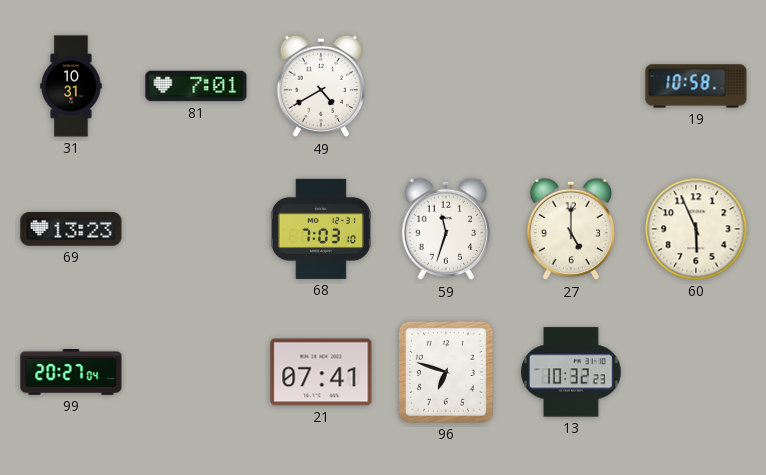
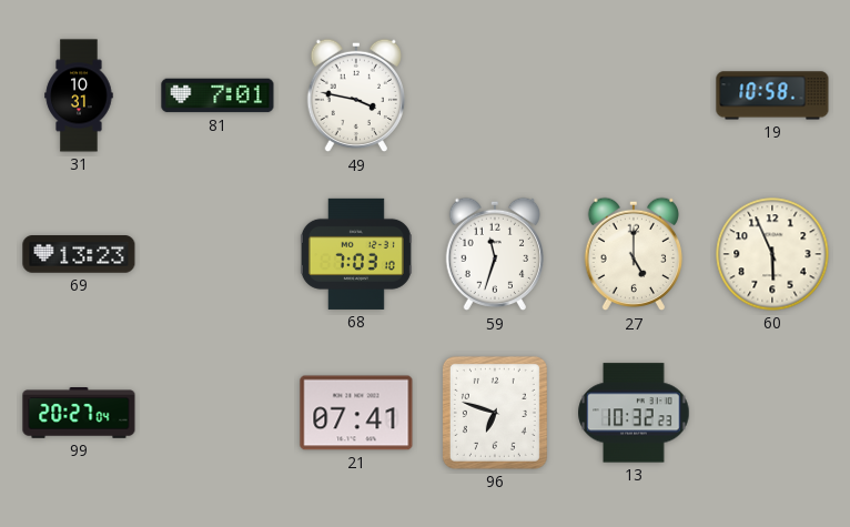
49: 4:40 -> 3:47 (355, 95)
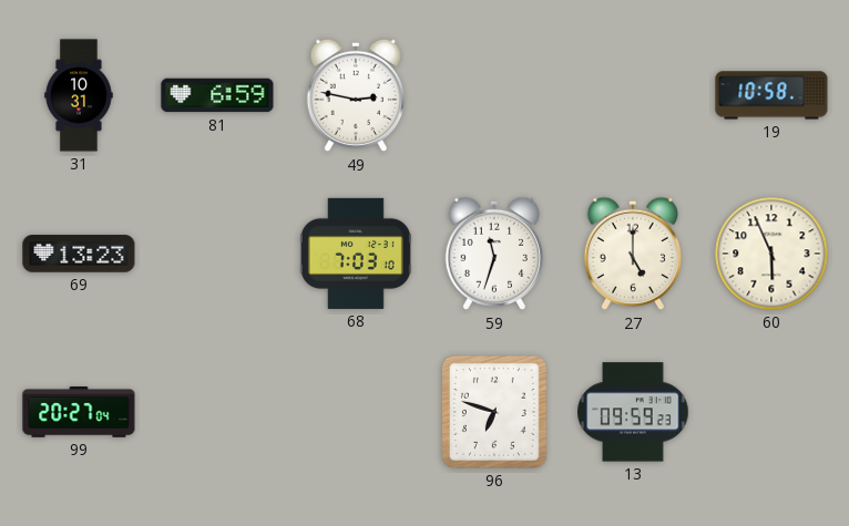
81: 7:01 -> 6:59 (217, 95)
49: 3:47 -> 2:47 (355, 95)
21: 07:41 -> none (356, 413)
13: 10:32 -> 09:59 (633, 412)
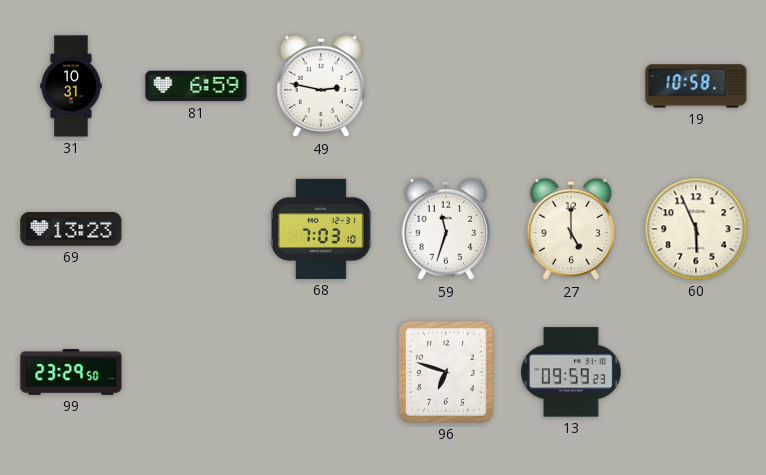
99: 20:27 -> 23:29 (71, 372)
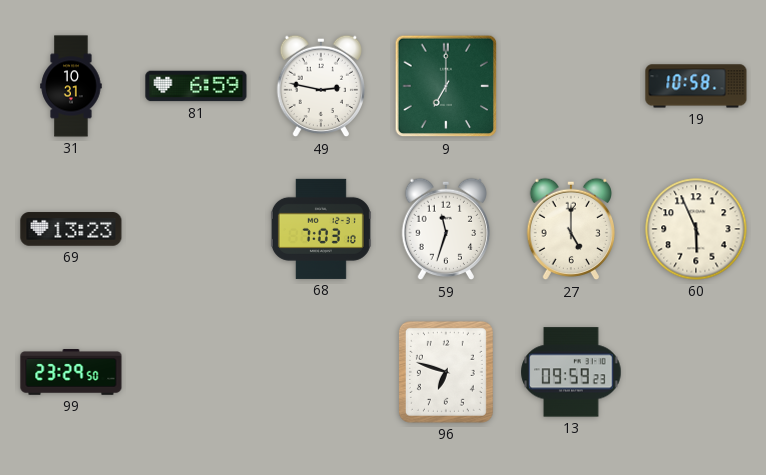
9: none -> 7:00 (446, 86)
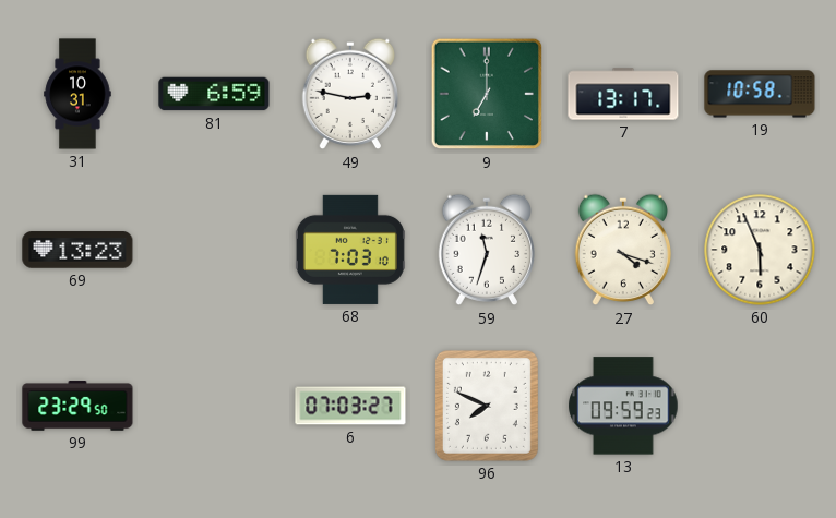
7: none -> 13:17 (623, 94)
27: 5:00 -> 4:18 (622, 250)
6: none -> 07:03 (350, 406)
96: 6:48 -> 7:49 (487, 406)
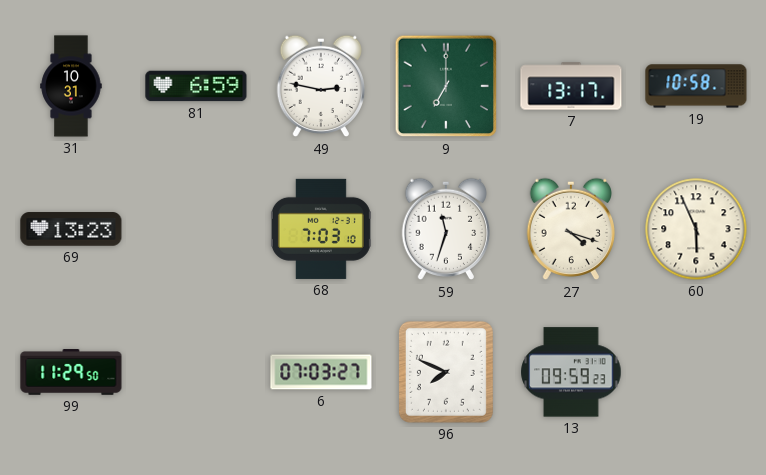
99: 23:29 -> 11:29 (71, 372)
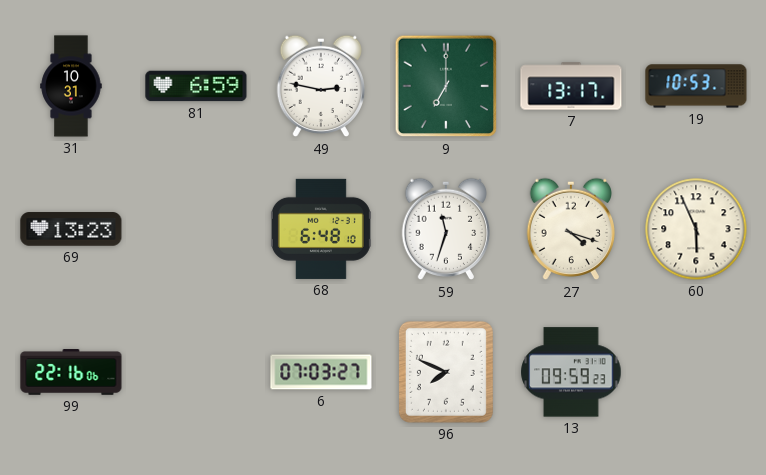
19: 10:58 -> 10:53 (696, 86)
68: 7:03 -> 6:48 (321, 229)
99: 11:29 -> 22:16 (71, 372)
